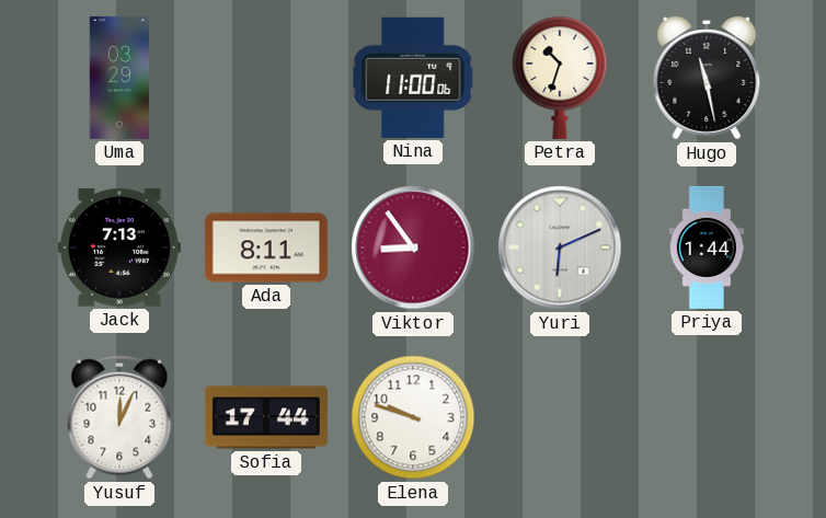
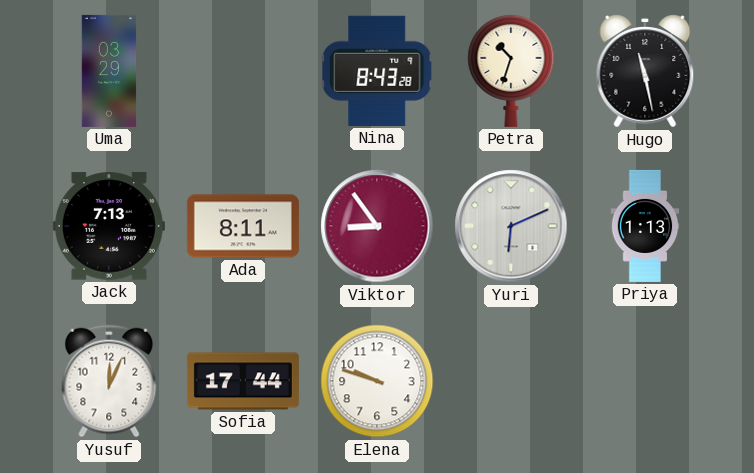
Nina: 11:00 -> 8:43 (377, 71)
Priya: 1:44 -> 1:13 (645, 226)
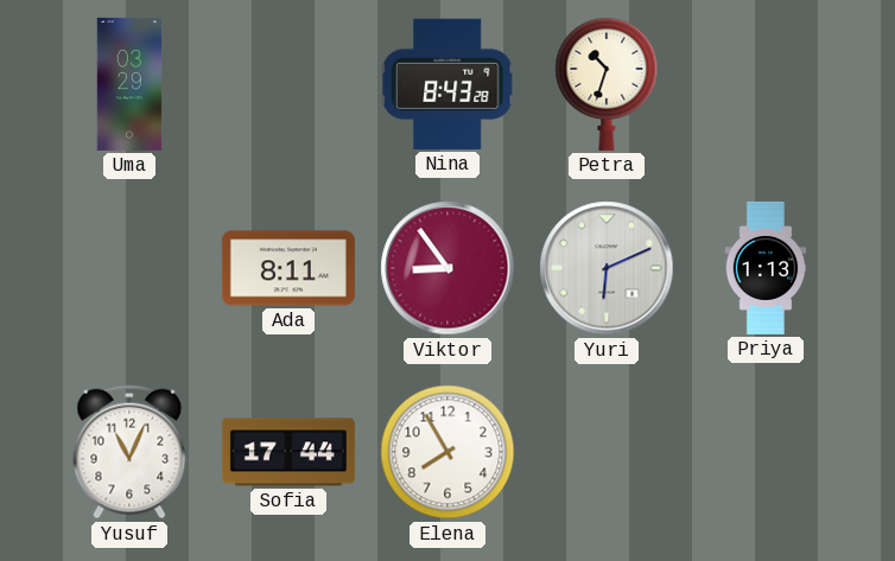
Hugo: 11:28 -> none (645, 71)
Jack: 7:13 -> none (109, 226)
Yusuf: 12:04 -> 11:04 (129, 452)
Elena: 9:48 -> 7:55 (448, 452)
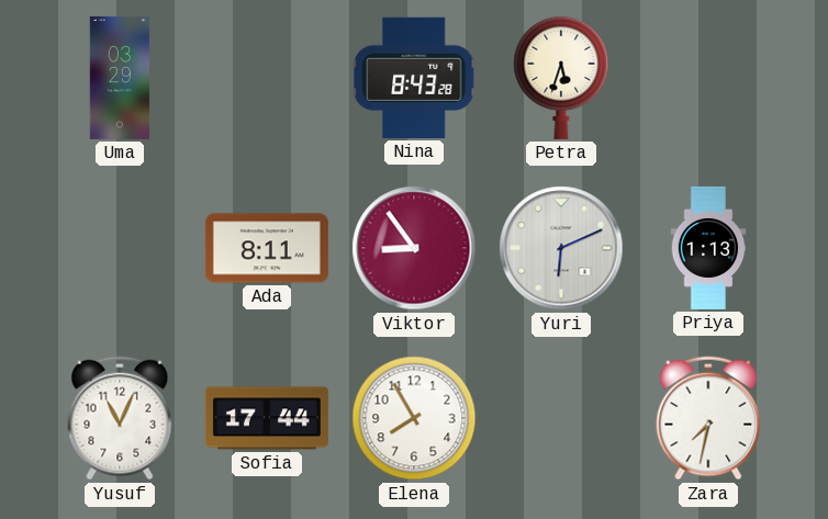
Petra: 10:33 -> 5:33 (561, 77)
Zara: none -> 7:32 (708, 418)
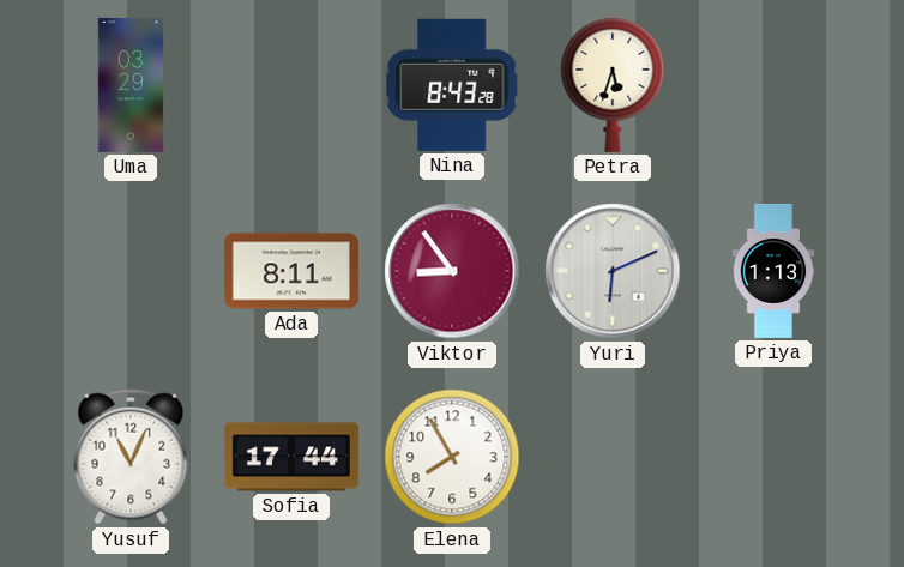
Zara: 7:32 -> none (708, 418)
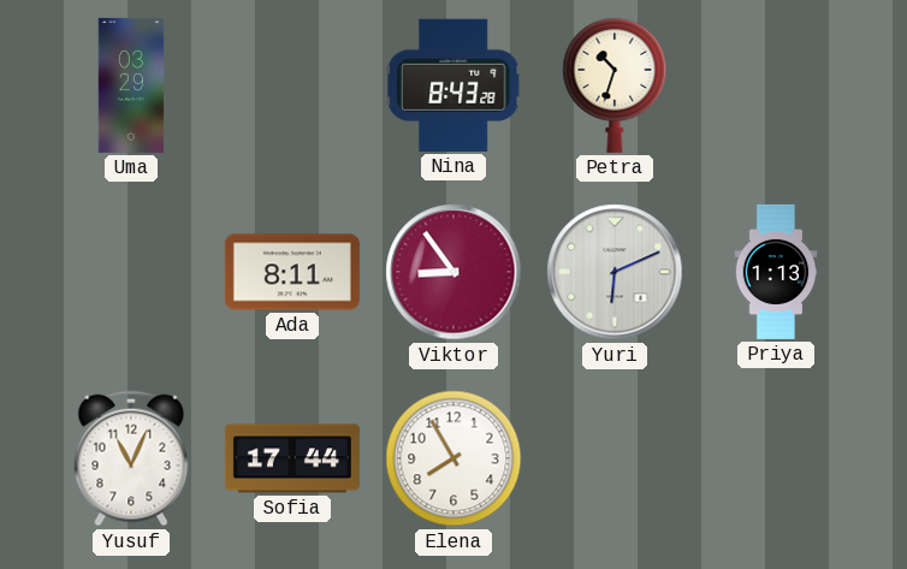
Petra: 5:33 -> 10:33 (615, 84)
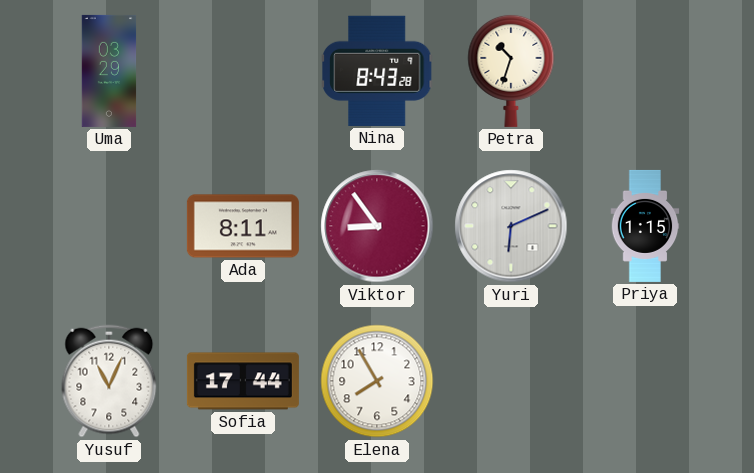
Priya: 1:13 -> 1:15 (645, 226)
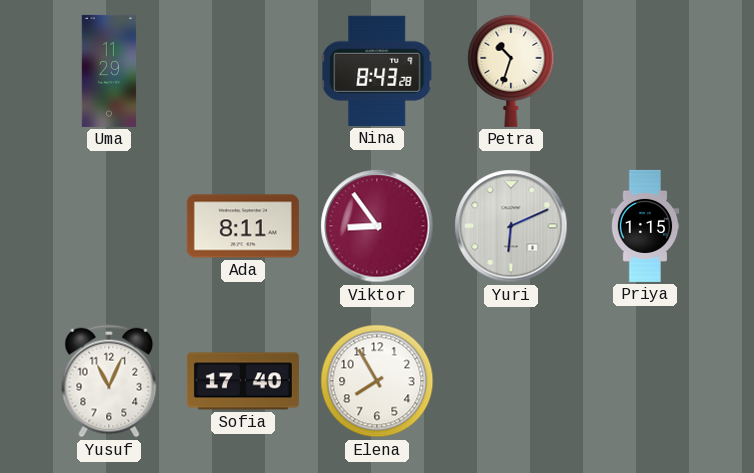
Uma: 03:29 -> 11:29 (109, 71)
Sofia: 17:44 -> 17:40 (243, 381)
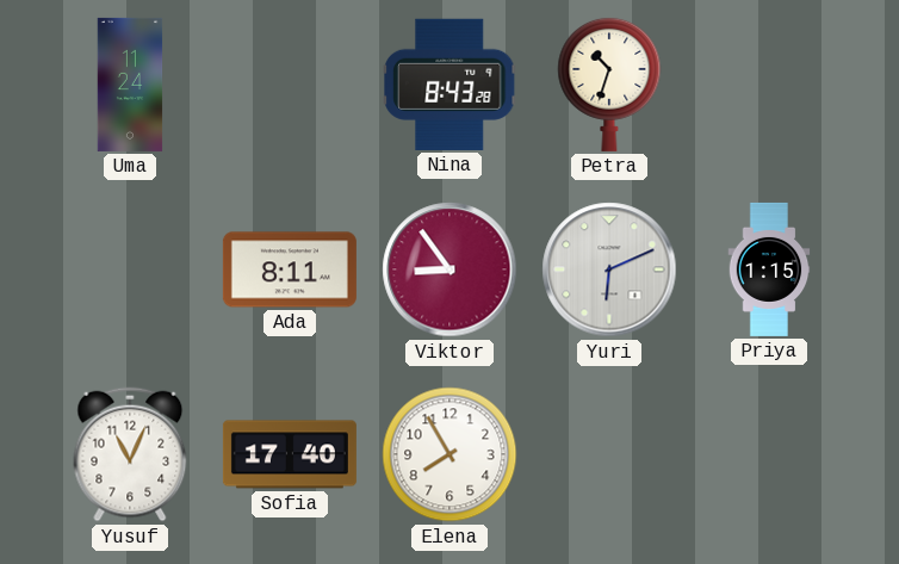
Uma: 11:29 -> 11:24 (130, 85)
